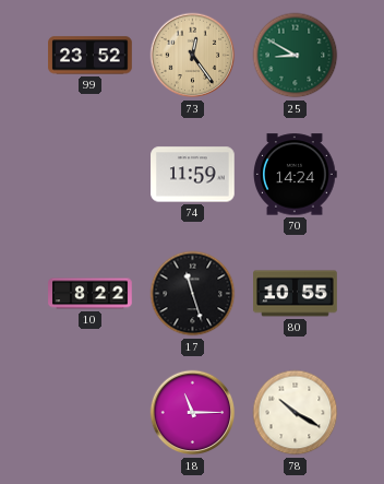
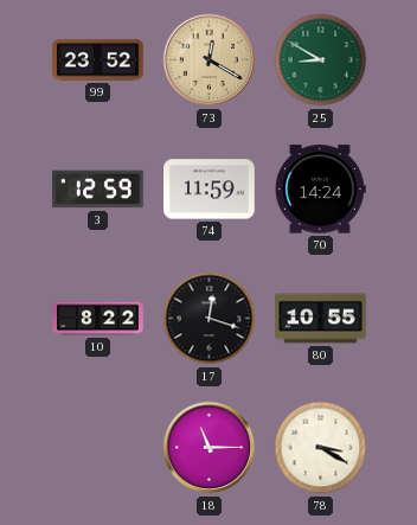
73: 12:24 -> 12:20 (210, 60)
3: none -> 12:59 (98, 190)
17: 11:27 -> 12:18 (210, 319)
78: 10:20 -> 3:20 (321, 448)
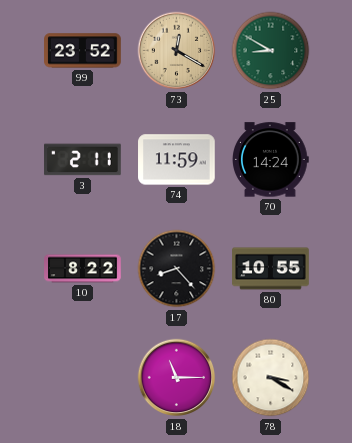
3: 12:59 -> 2:11 (83, 160)
17: 12:18 -> 8:23 (177, 269)
